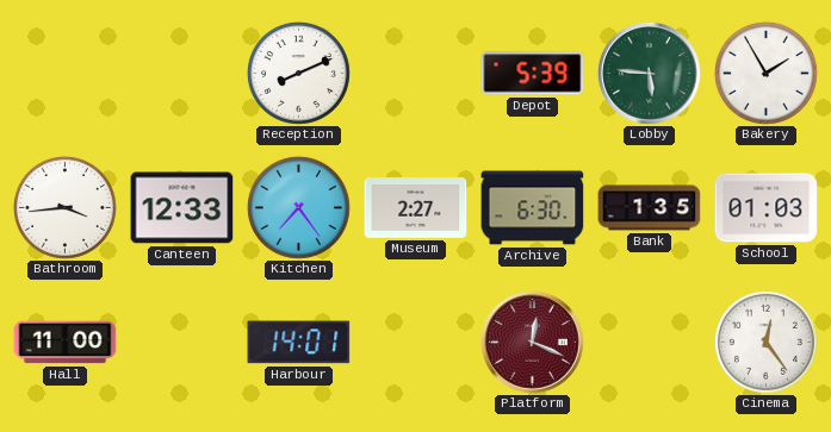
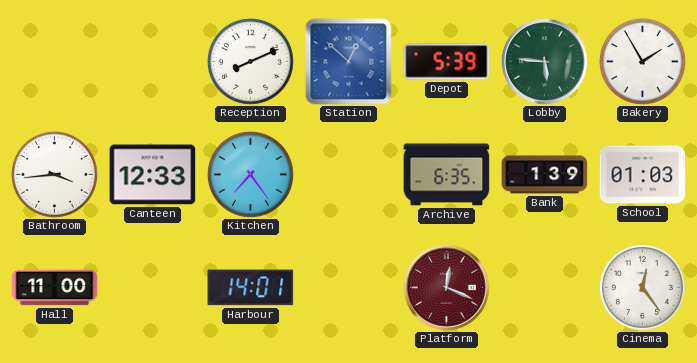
Station: none -> 12:52 (349, 62)
Museum: 2:27 -> none (416, 208)
Archive: 6:30 -> 6:35 (447, 175)
Bank: 1:35 -> 1:39 (545, 175)
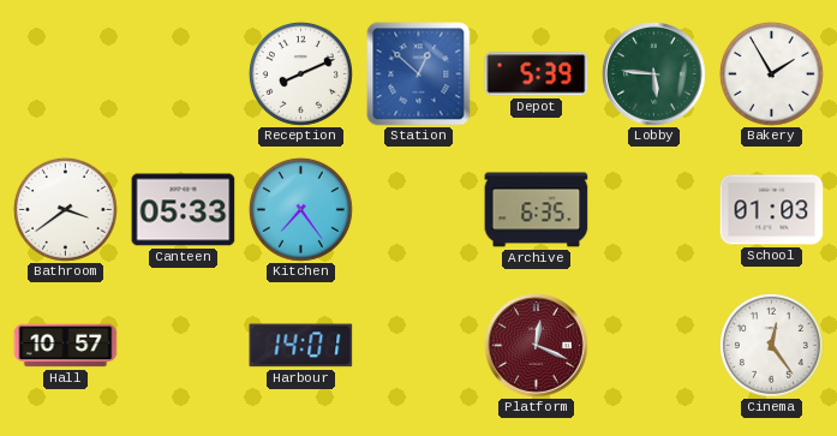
Bathroom: 3:44 -> 3:39 (65, 209)
Canteen: 12:33 -> 05:33 (184, 210)
Bank: 1:39 -> none (545, 175)
Hall: 11:00 -> 10:57 (66, 346)
